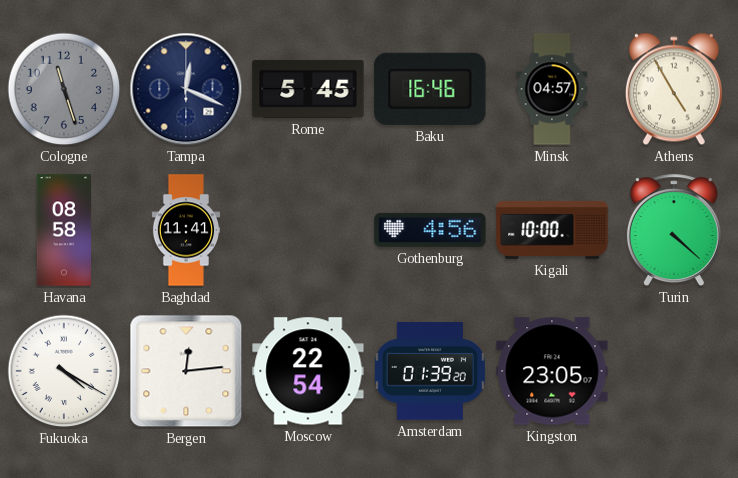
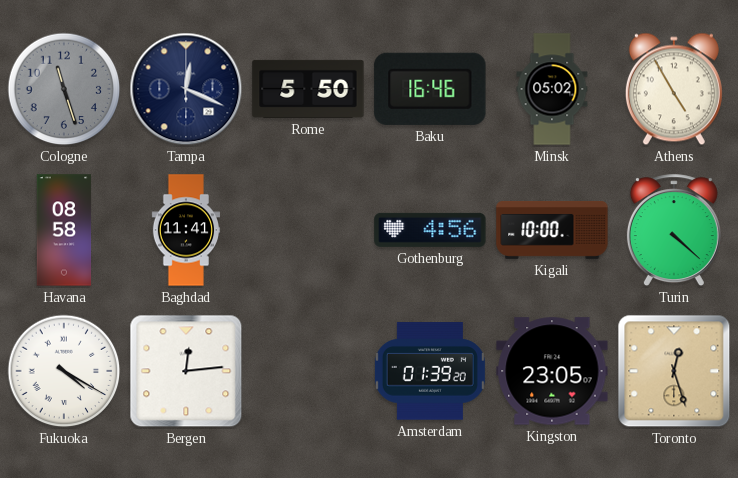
Rome: 5:45 -> 5:50 (308, 89)
Minsk: 04:57 -> 05:02 (552, 89)
Moscow: 22:54 -> none (308, 371)
Toronto: none -> 12:27 (674, 371)
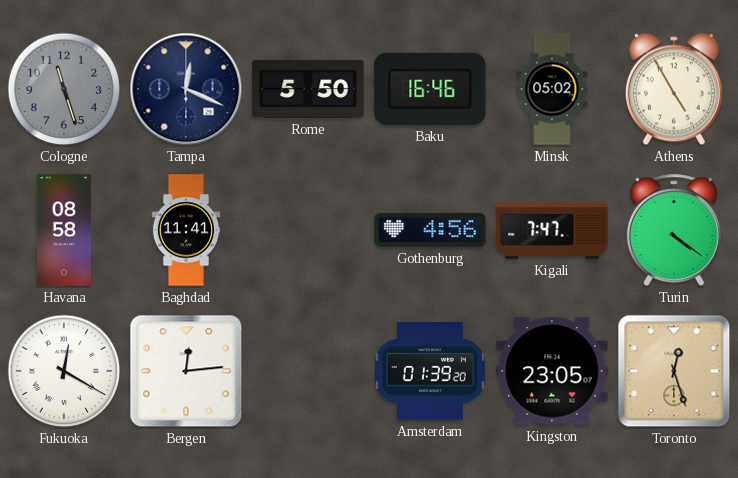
Kigali: 10:00 -> 7:47 (552, 230)
Turin: 4:22 -> 4:21 (674, 231)
Fukuoka: 4:20 -> 12:20 (64, 371)
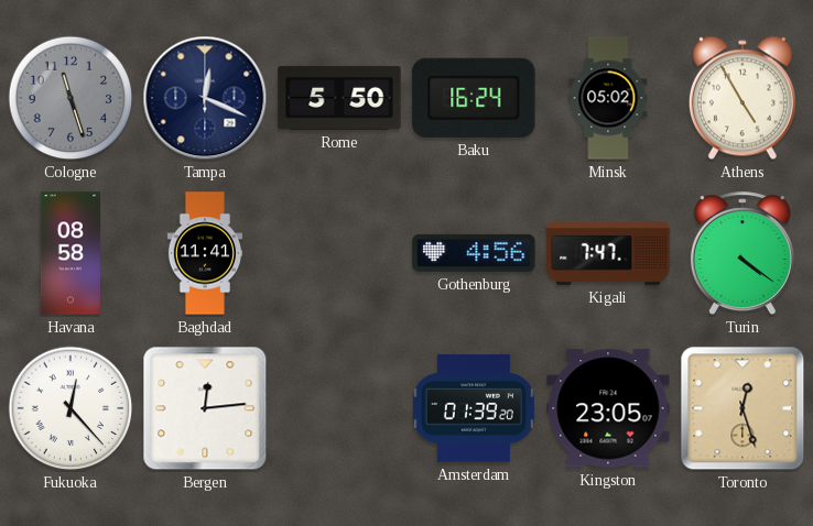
Baku: 16:46 -> 16:24 (474, 98)
Fukuoka: 12:20 -> 12:23 (71, 408)
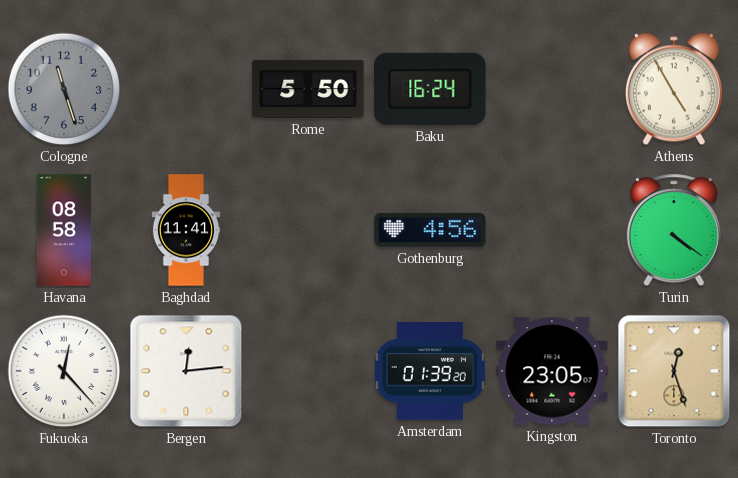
Tampa: 12:19 -> none (205, 98)
Minsk: 05:02 -> none (608, 98)
Kigali: 7:47 -> none (608, 253)
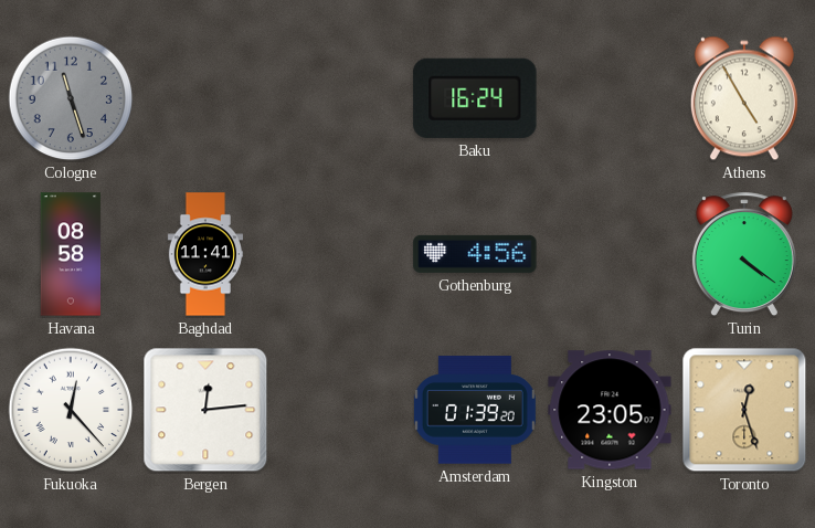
Rome: 5:50 -> none (308, 89)
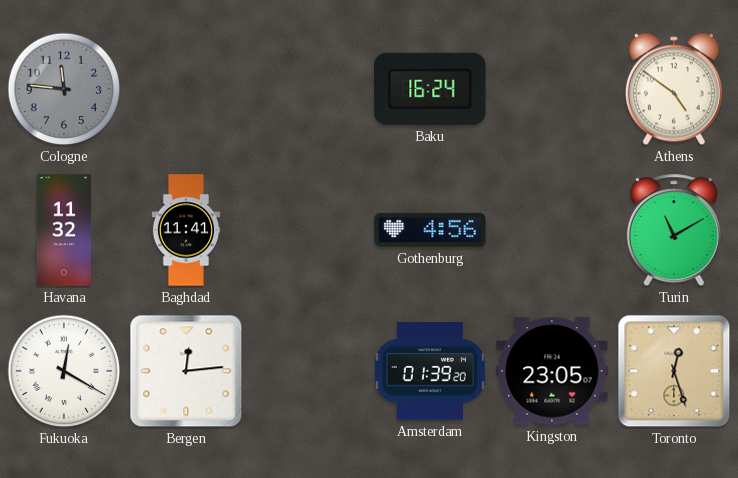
Cologne: 11:27 -> 11:46 (64, 89)
Athens: 4:55 -> 4:51 (674, 89)
Havana: 08:58 -> 11:32 (64, 230)
Turin: 4:21 -> 11:10 (674, 231)
Fukuoka: 12:23 -> 12:20 (64, 371)
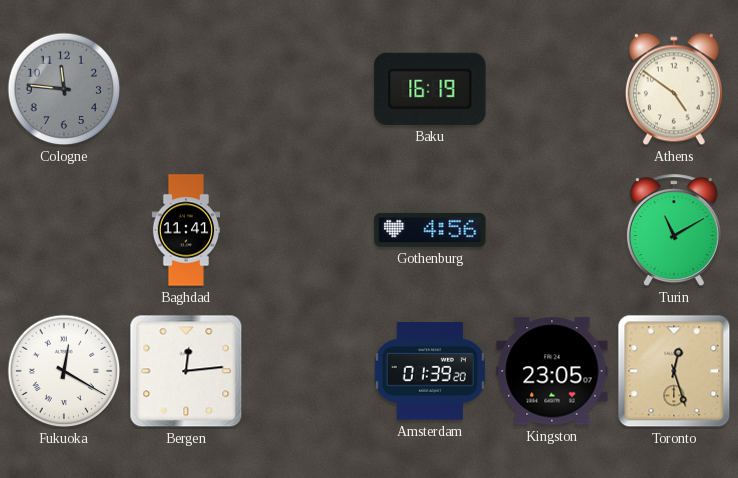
Baku: 16:24 -> 16:19 (430, 89)
Havana: 11:32 -> none (64, 230)
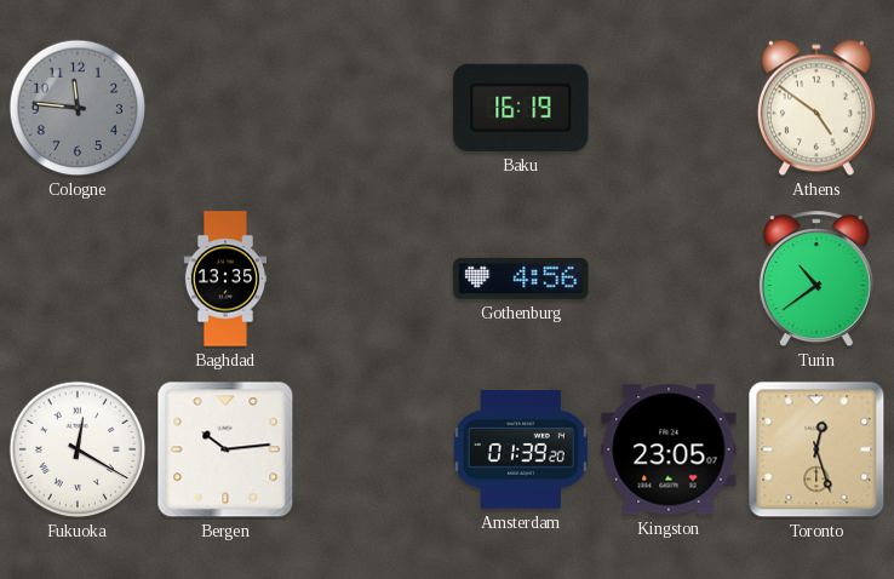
Baghdad: 11:41 -> 13:35 (225, 279)
Turin: 11:10 -> 10:39 (816, 280)
Bergen: 12:14 -> 10:14 (225, 449)
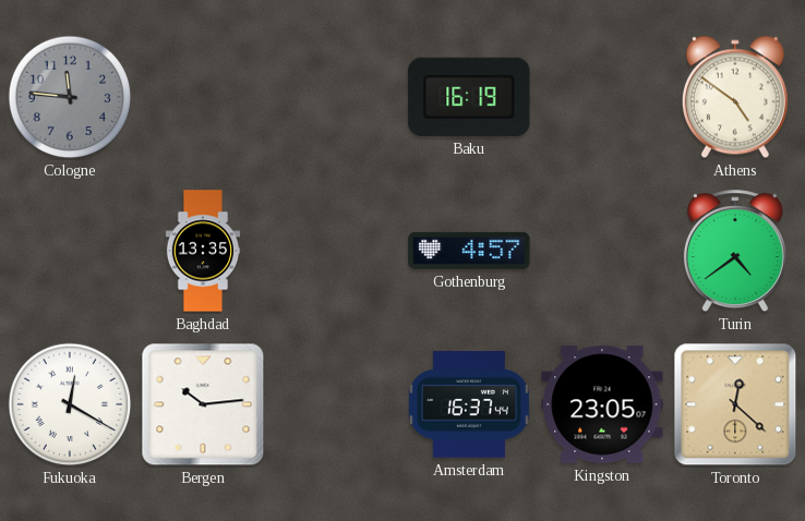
Gothenburg: 4:56 -> 4:57 (469, 251)
Turin: 10:39 -> 4:39 (735, 252)
Amsterdam: 01:39 -> 16:37 (469, 404)
Toronto: 12:27 -> 12:22 (735, 404)
